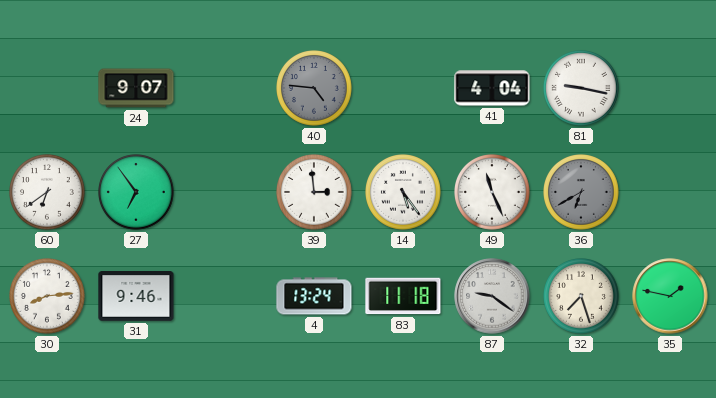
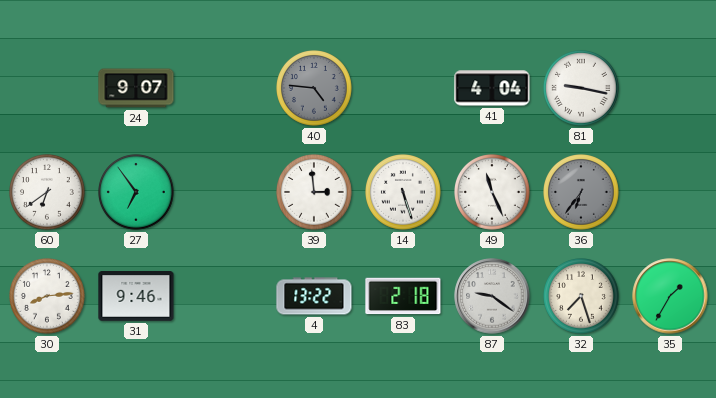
14: 5:24 -> 5:27 (404, 193)
36: 6:40 -> 6:36 (582, 193)
4: 13:24 -> 13:22 (314, 296)
83: 11:18 -> 2:18 (403, 296)
35: 1:47 -> 1:35 (670, 296)
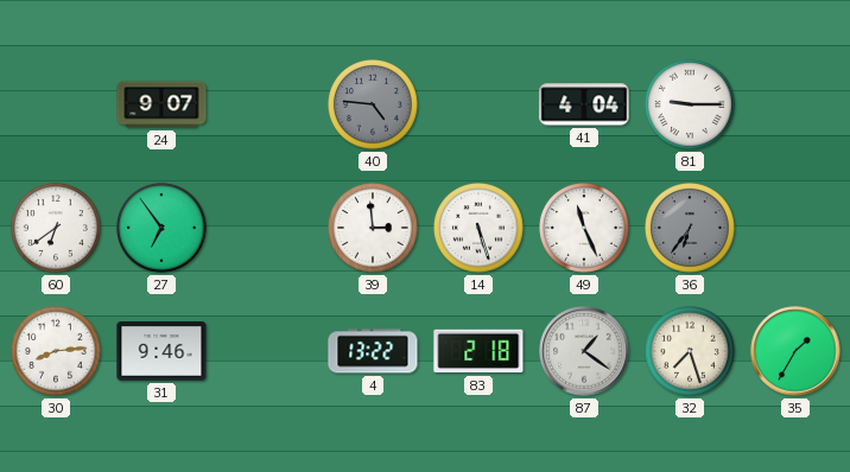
81: 9:17 -> 9:15 (691, 106)
87: 9:21 -> 1:21 (584, 351)
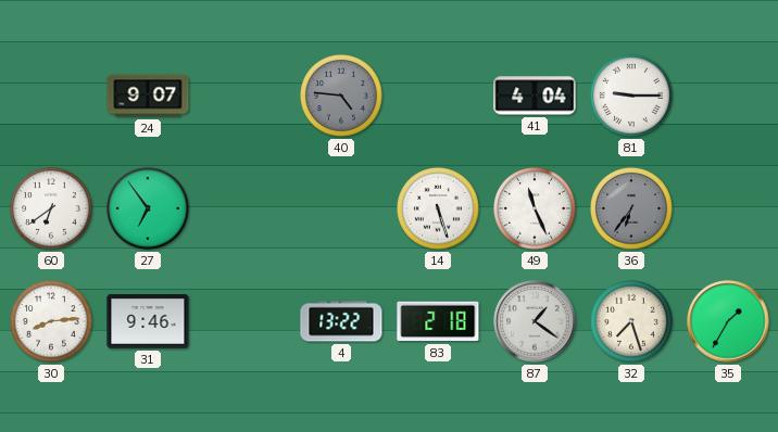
39: 2:59 -> none (374, 229)
